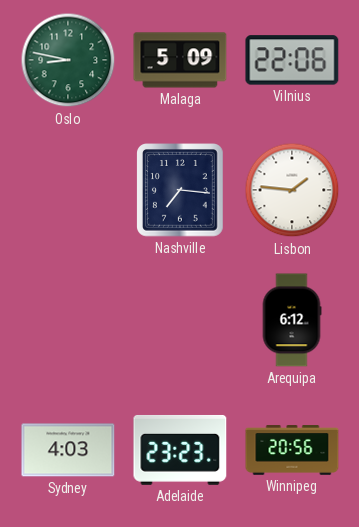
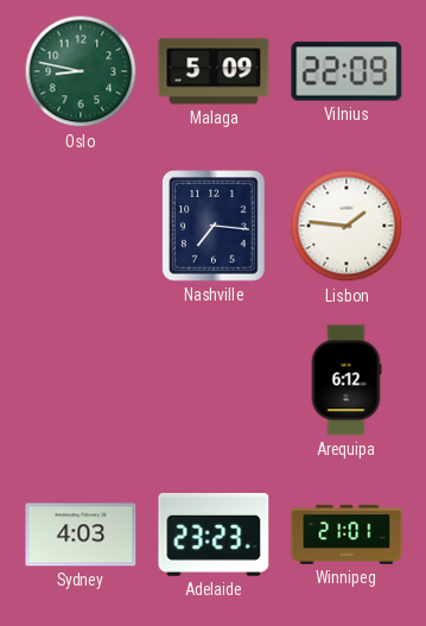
Vilnius: 22:06 -> 22:09 (346, 71)
Winnipeg: 20:56 -> 21:01 (346, 535)
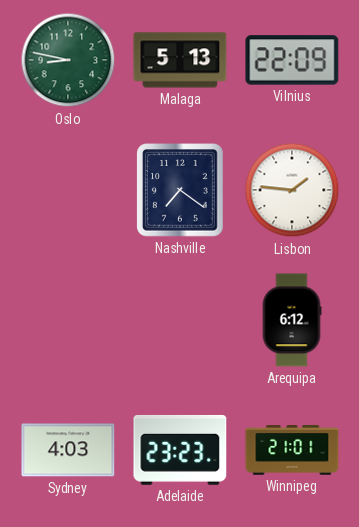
Malaga: 5:09 -> 5:13 (180, 60)
Nashville: 7:16 -> 7:21 (181, 190)
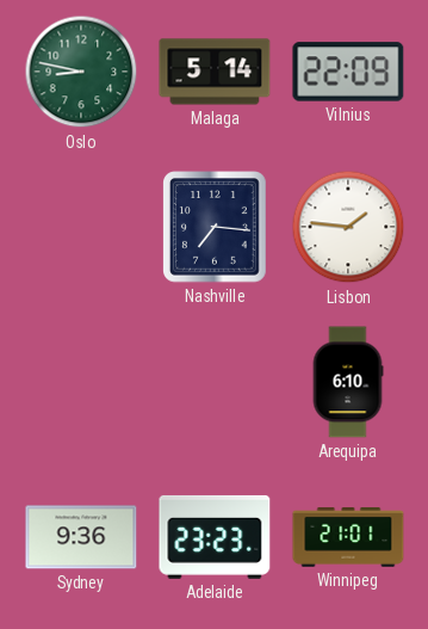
Malaga: 5:13 -> 5:14 (215, 72)
Nashville: 7:21 -> 7:16 (216, 227)
Arequipa: 6:12 -> 6:10 (348, 382)
Sydney: 4:03 -> 9:36 (81, 537)
